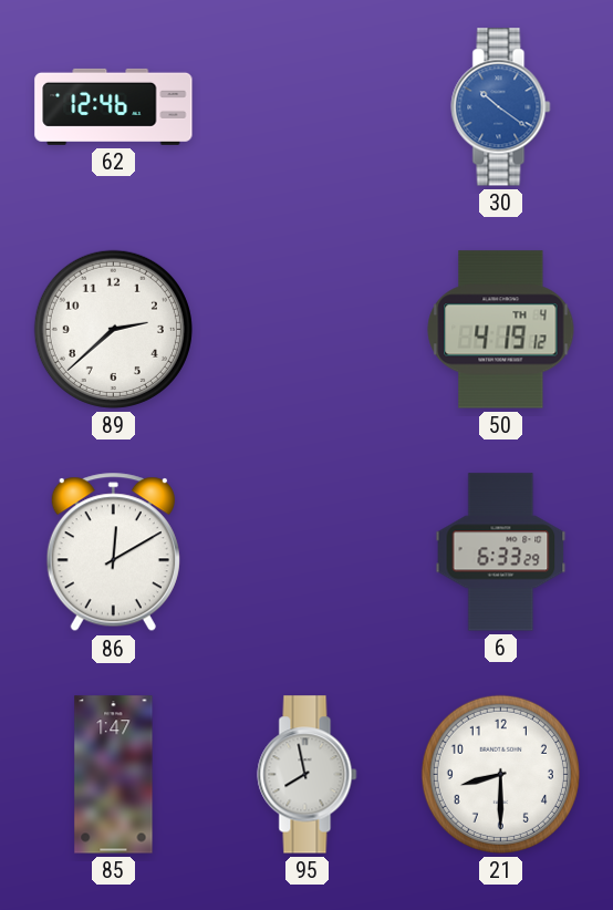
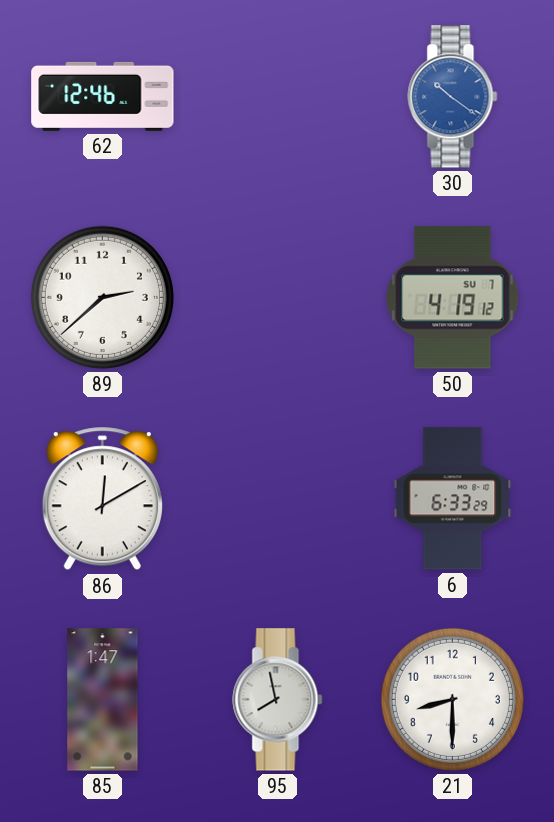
50 date: TH 4 -> SU 7 (453, 298)
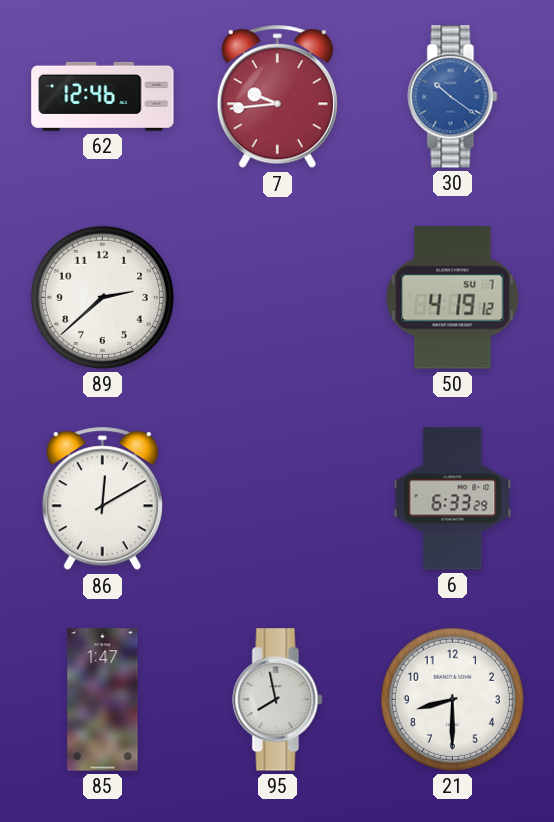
7: none -> 9:44 (277, 97)
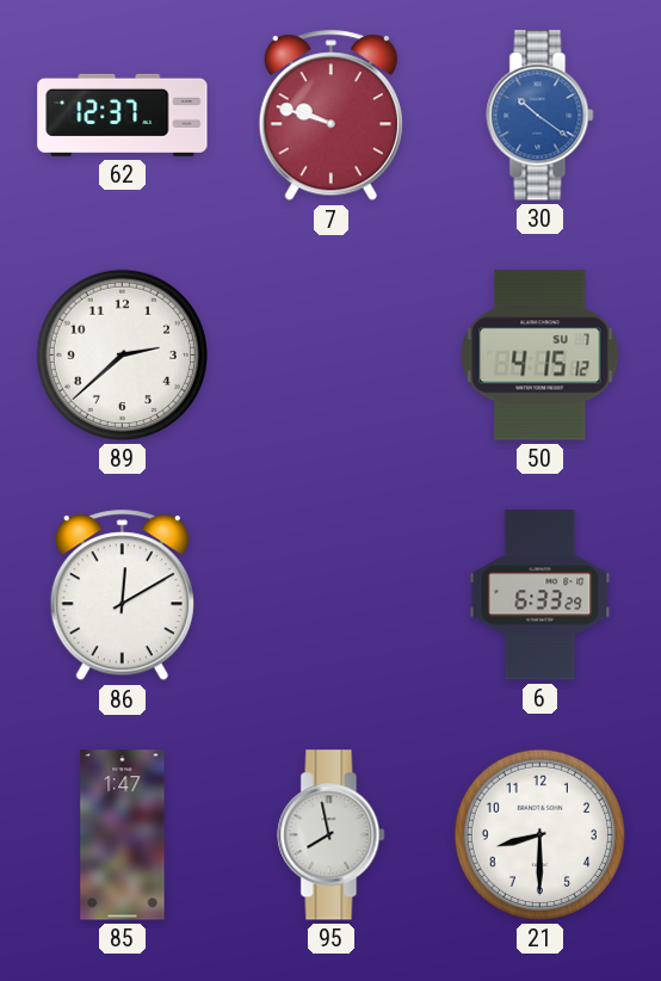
62: 12:46 -> 12:37 (123, 115)
7: 9:44 -> 9:48 (330, 116)
50: 4:19 -> 4:15 (540, 356)
